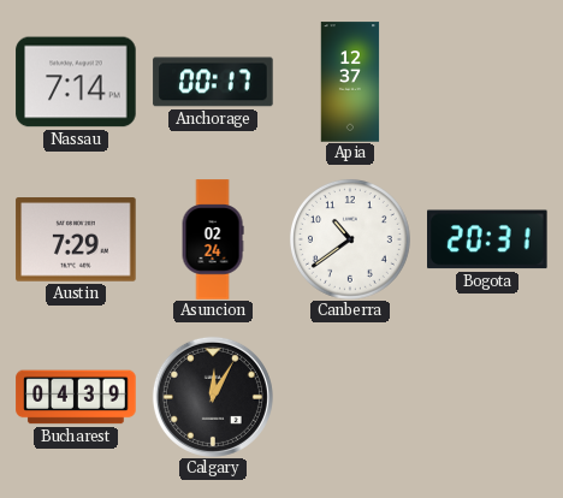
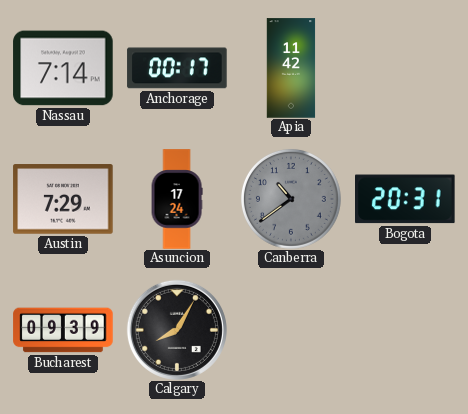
Apia: 12:37 -> 11:42 (291, 68)
Asuncion: 02:24 -> 17:24 (177, 199)
Canberra dial: white -> grey (291, 199)
Bucharest: 04:39 -> 09:39 (63, 330)
Calgary: 12:05 -> 8:05 (177, 330)
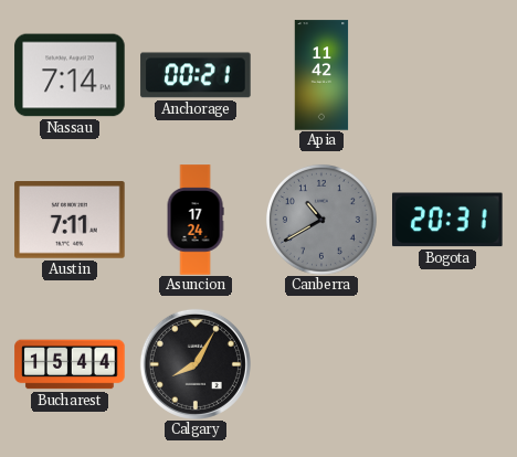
Anchorage: 00:17 -> 00:21 (196, 75)
Austin: 7:29 -> 7:11 (70, 220)
Canberra: 10:39 -> 10:40 (321, 220)
Bucharest: 09:39 -> 15:44 (70, 364)
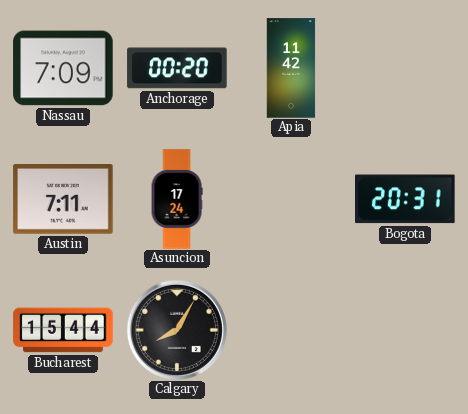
Nassau: 7:14 -> 7:09 (63, 68)
Anchorage: 00:21 -> 00:20 (177, 68)
Canberra: 10:40 -> none (321, 220)
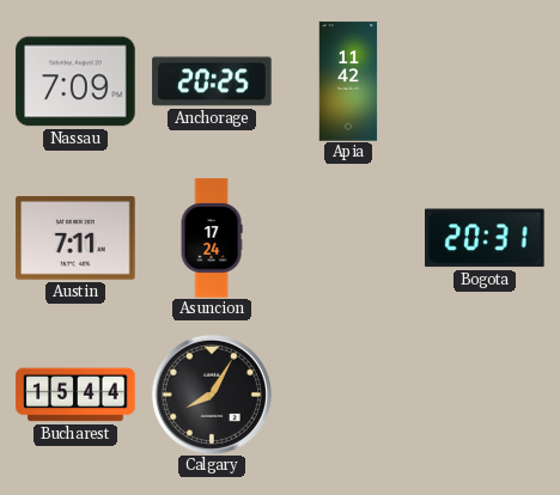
Anchorage: 00:20 -> 20:25 (212, 81)
